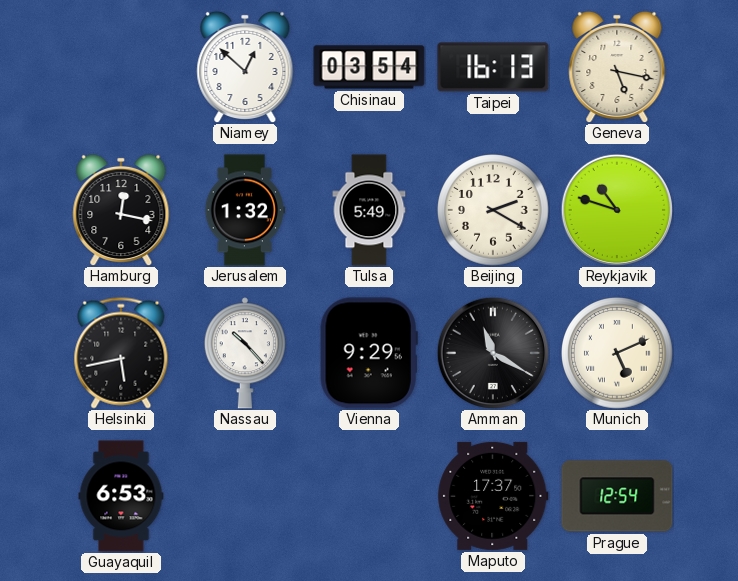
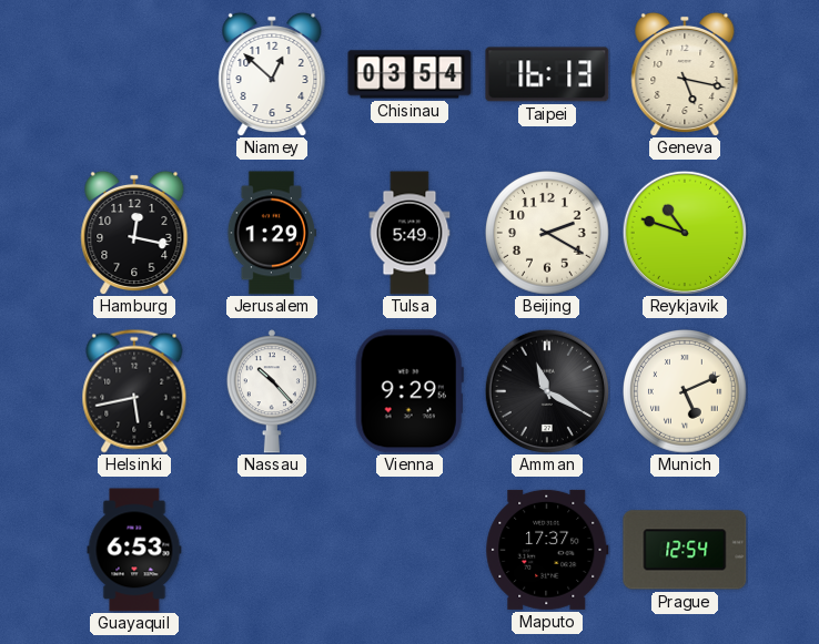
Jerusalem: 1:32 -> 1:29 (271, 233)
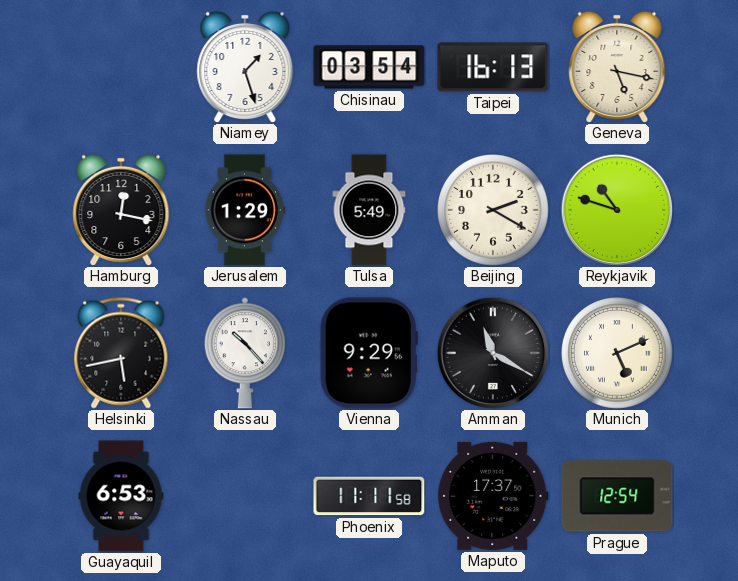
Niamey: 12:52 -> 1:27 (245, 67)
Phoenix: none -> 11:11 (369, 496)
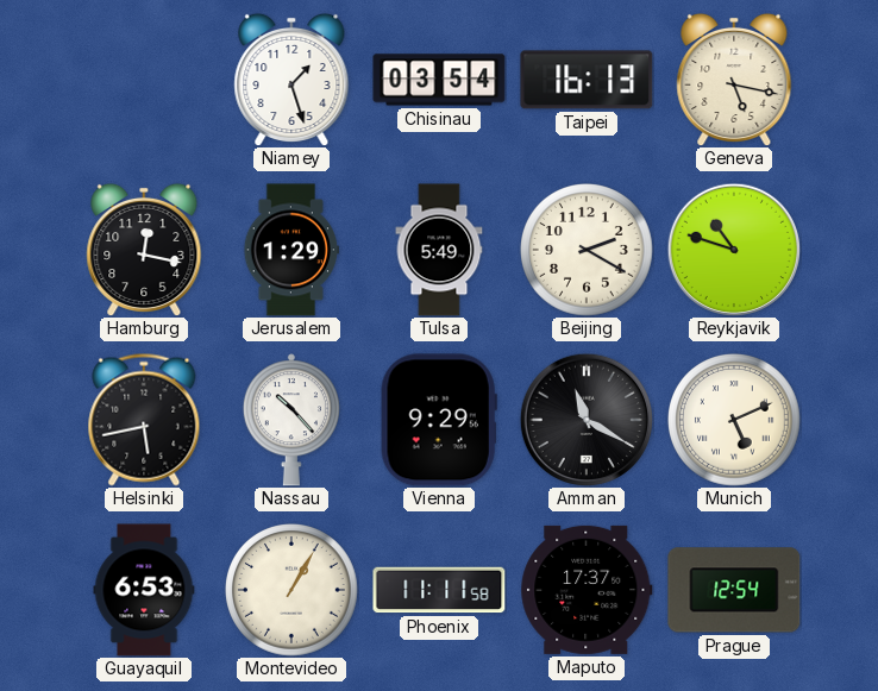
Montevideo: none -> 1:05 (293, 591)
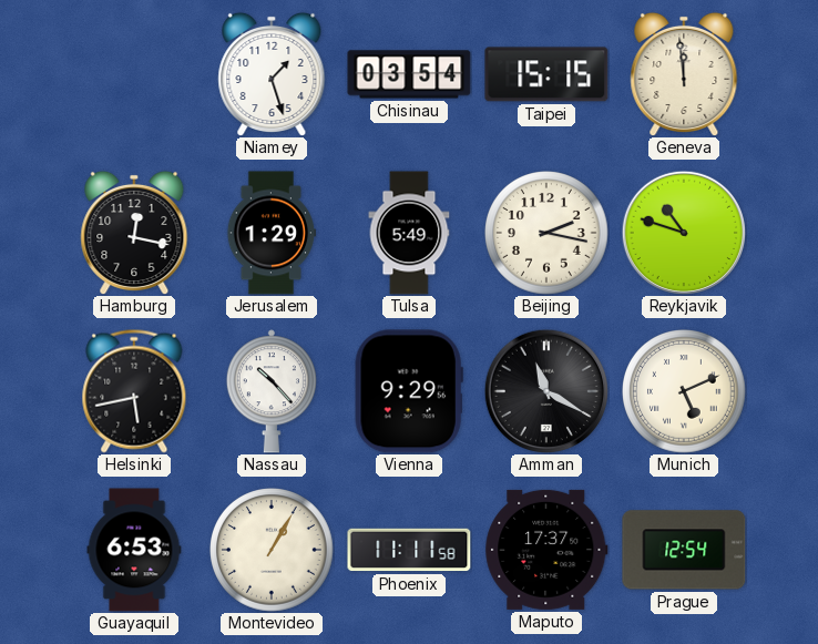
Taipei: 16:13 -> 15:15 (546, 74)
Geneva: 5:17 -> 11:59 (684, 74)
Beijing: 2:20 -> 2:17 (548, 234)
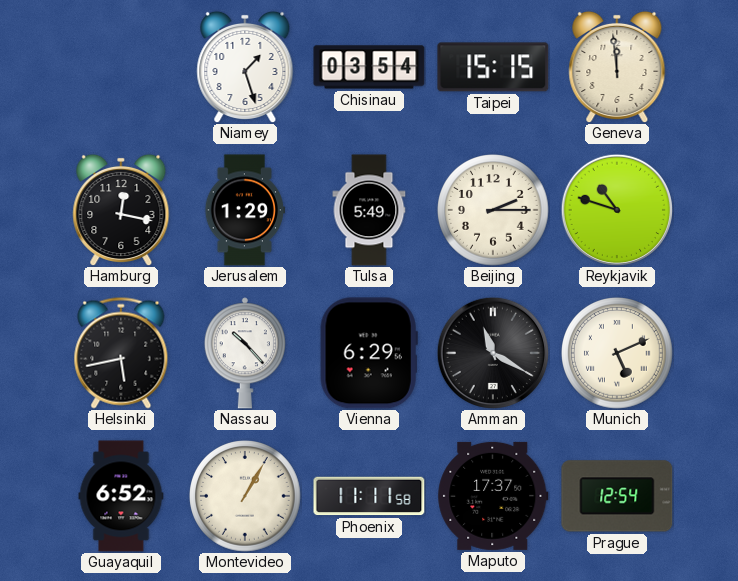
Beijing: 2:17 -> 2:15 (494, 211)
Vienna: 9:29 -> 6:29 (369, 353)
Guayaquil: 6:53 -> 6:52 (121, 496)
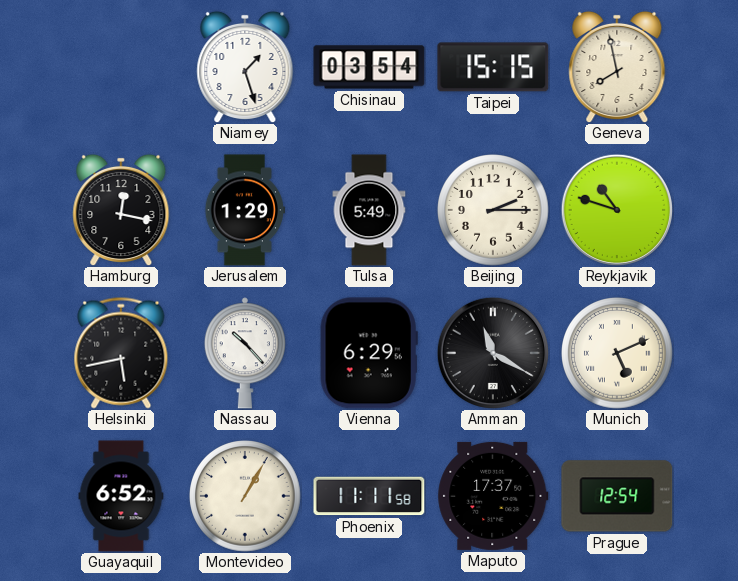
Geneva: 11:59 -> 7:58 (617, 67)
